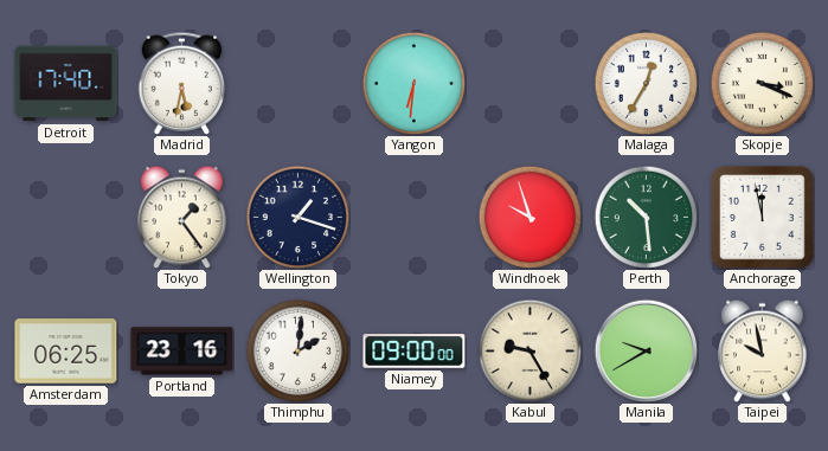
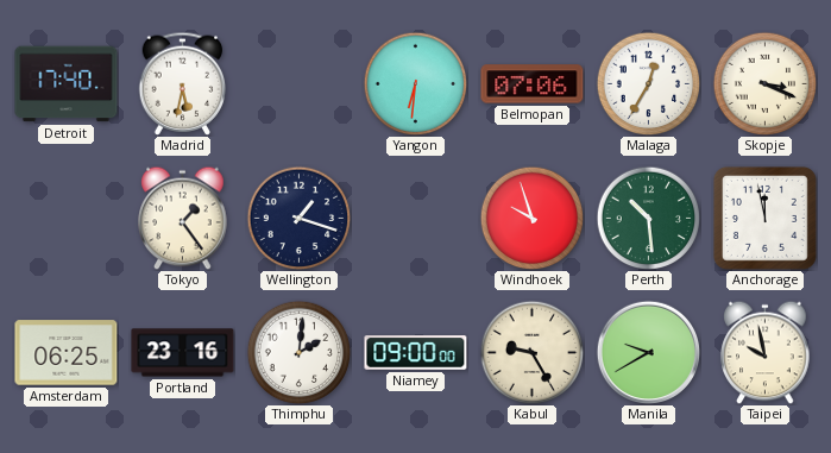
Belmopan: none -> 07:06 (533, 84)
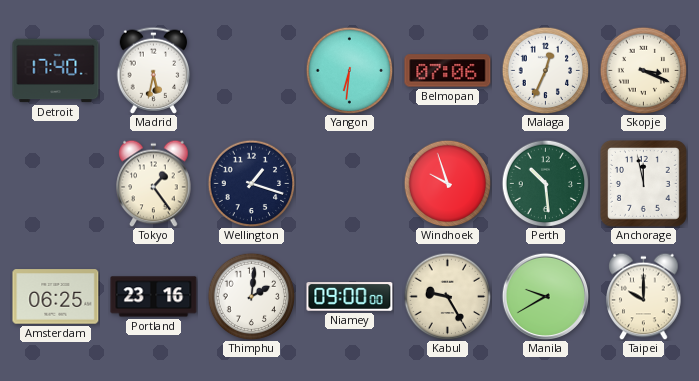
Malaga: 12:35 -> 12:34 (545, 70)
Taipei: 9:58 -> 10:00 (644, 296)
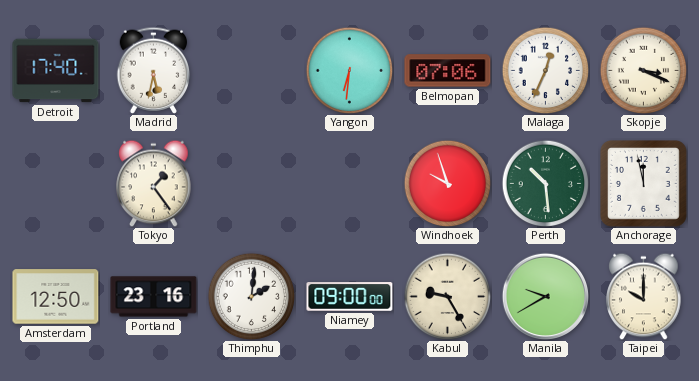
Wellington: 1:18 -> none (251, 183)
Amsterdam: 06:25 -> 12:50 (56, 297)
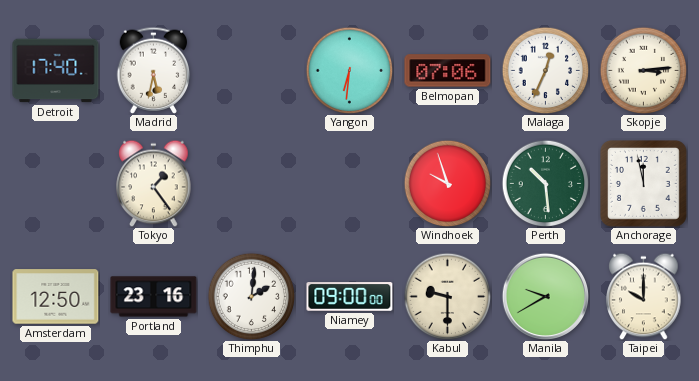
Skopje: 3:19 -> 3:14 (643, 70)
Kabul: 9:25 -> 9:30 (447, 296)
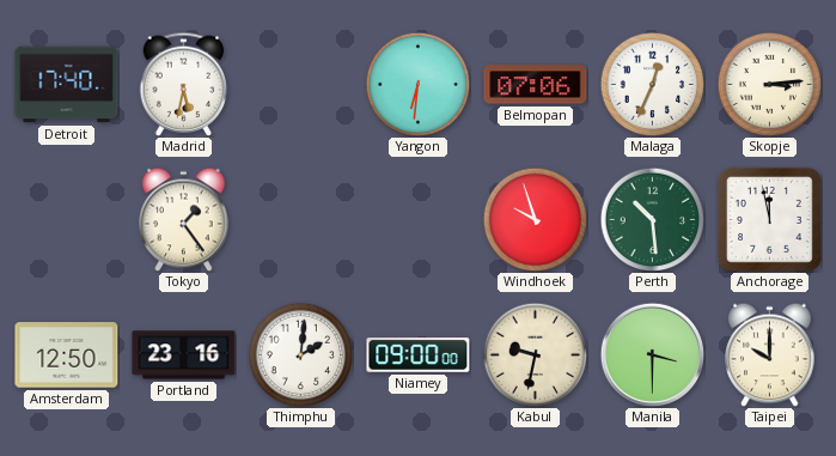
Kabul: 9:30 -> 9:32 (535, 354)
Manila: 9:40 -> 3:30 (652, 354)
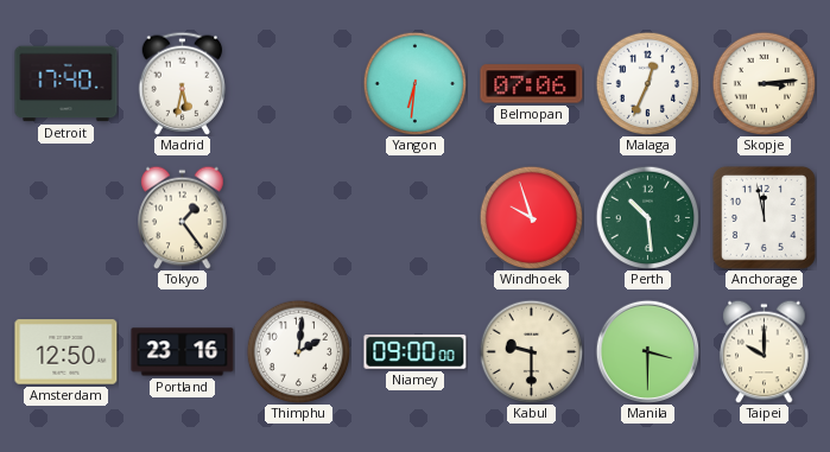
Kabul: 9:32 -> 9:30 (531, 351)
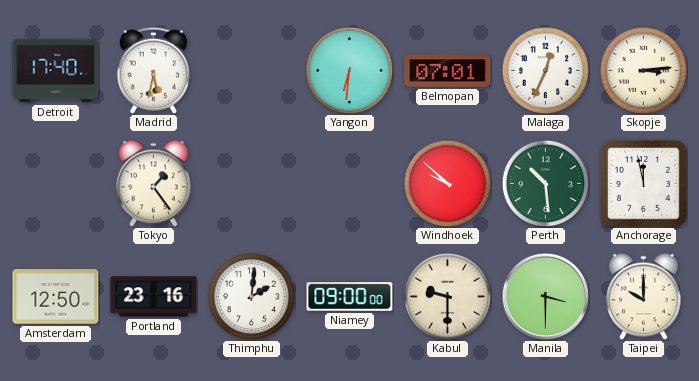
Belmopan: 07:06 -> 07:01 (448, 71)
Windhoek: 9:57 -> 9:52 (447, 183)
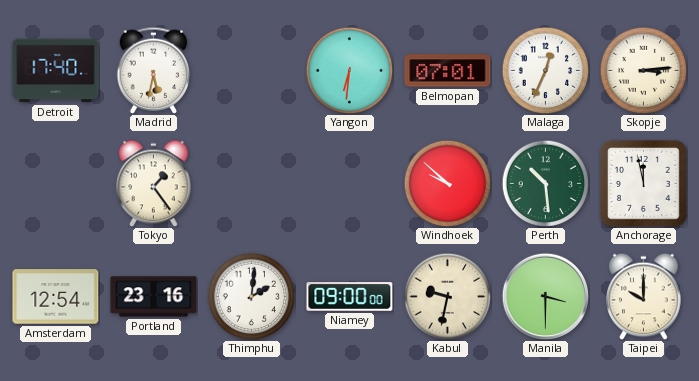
Amsterdam: 12:50 -> 12:54 (56, 297)
Kabul: 9:30 -> 9:32 (447, 296)
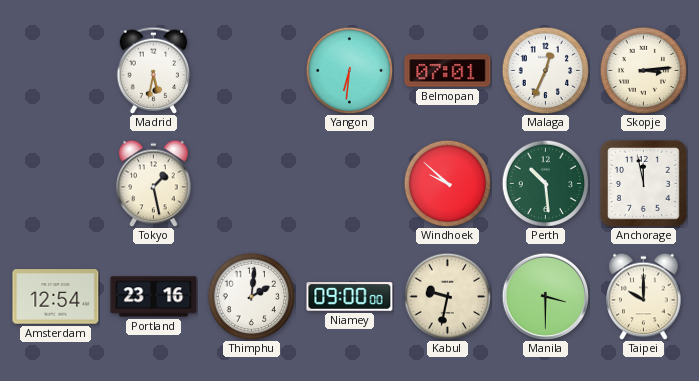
Detroit: 17:40 -> none (56, 71)
Tokyo: 1:24 -> 1:28 (154, 183)
